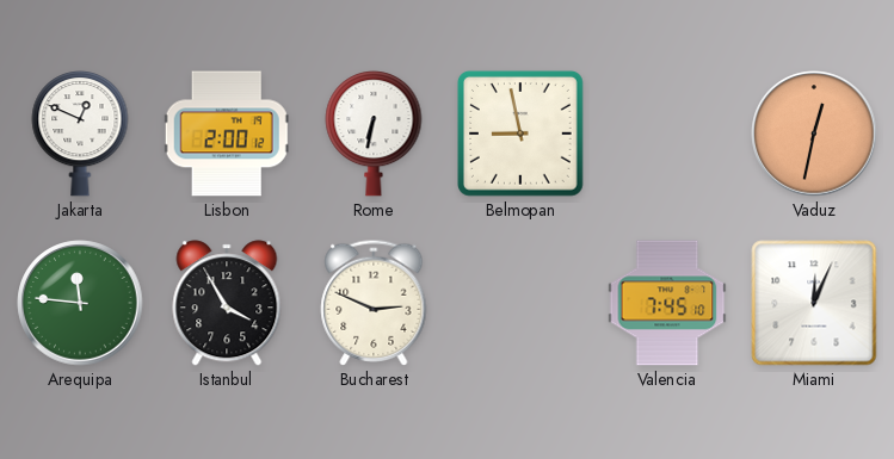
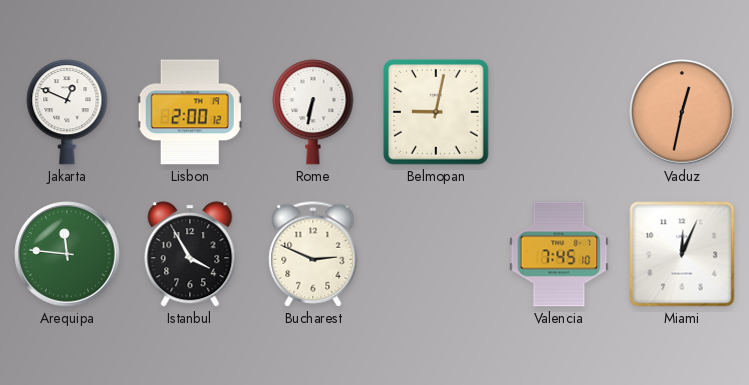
Belmopan: 8:58 -> 9:02 (437, 113)
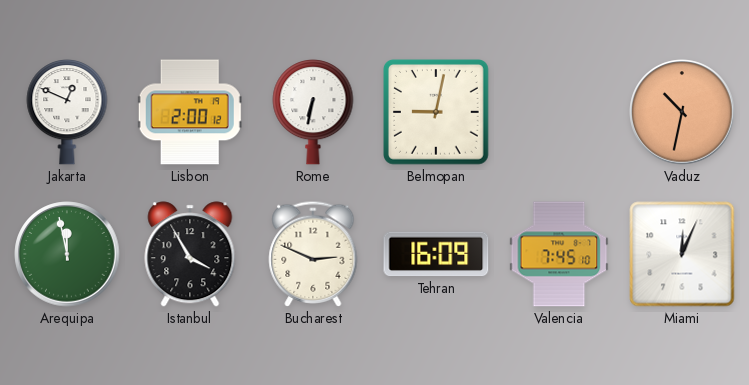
Vaduz: 12:32 -> 10:32 (682, 112)
Arequipa: 11:46 -> 11:58 (67, 254)
Tehran: none -> 16:09 (436, 254)
